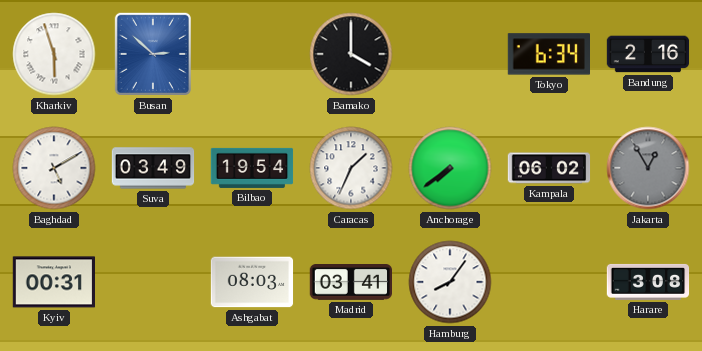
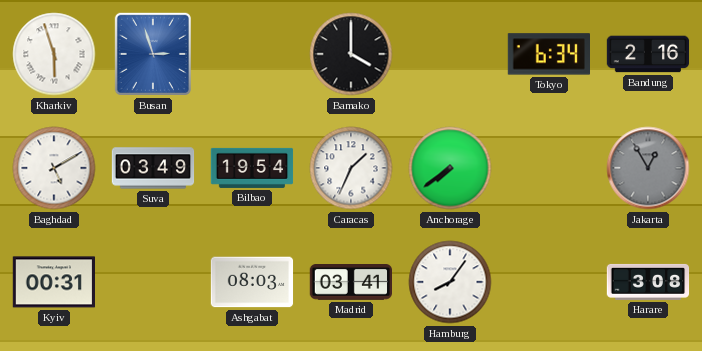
Busan: 2:52 -> 2:57 (153, 54)
Kampala: 06:02 -> none (549, 168)
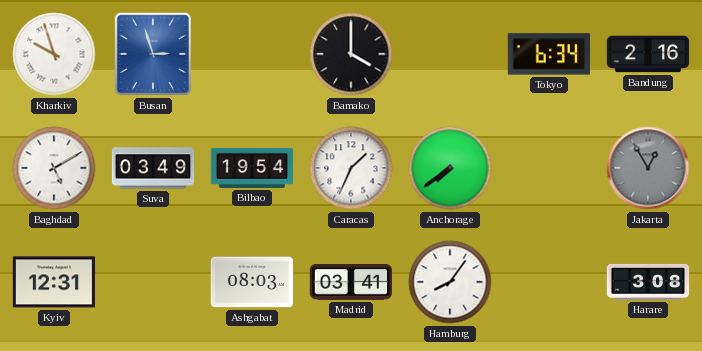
Kharkiv: 5:57 -> 9:57 (54, 54)
Kyiv: 00:31 -> 12:31 (53, 282)
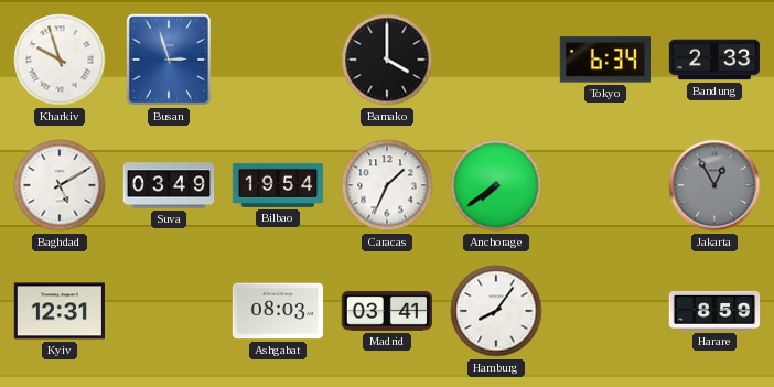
Bandung: 2:16 -> 2:33 (714, 60)
Harare: 3:08 -> 8:59 (714, 311)
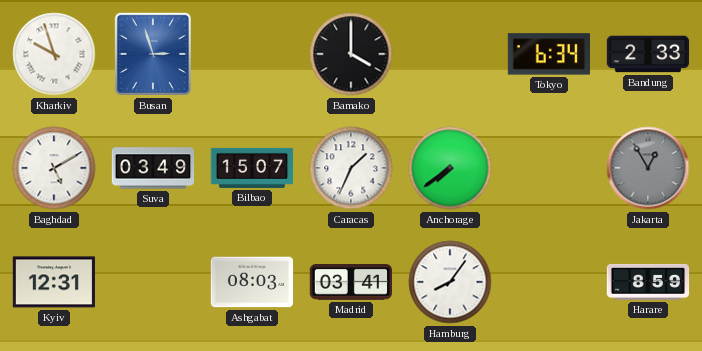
Bilbao: 19:54 -> 15:07 (252, 168)
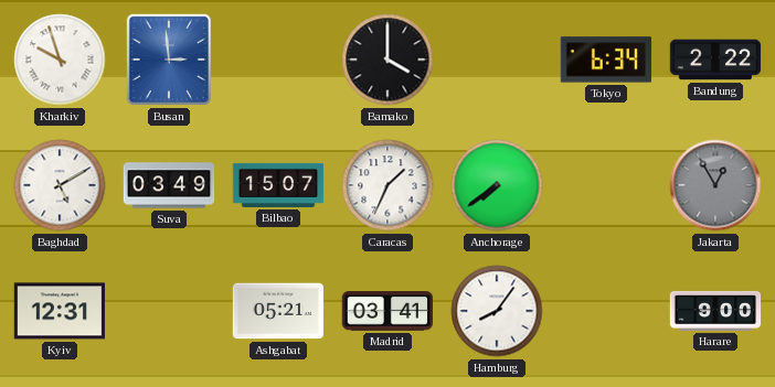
Busan: 2:57 -> 2:59 (169, 60)
Bandung: 2:33 -> 2:22 (715, 60)
Ashgabat: 08:03 -> 05:21 (278, 311)
Harare: 8:59 -> 9:00 (715, 311)
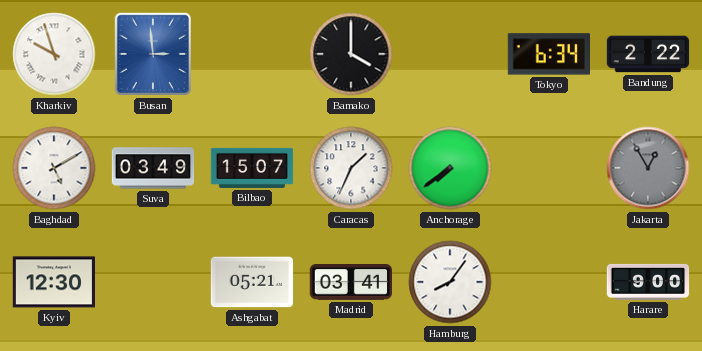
Kyiv: 12:31 -> 12:30 (53, 282)
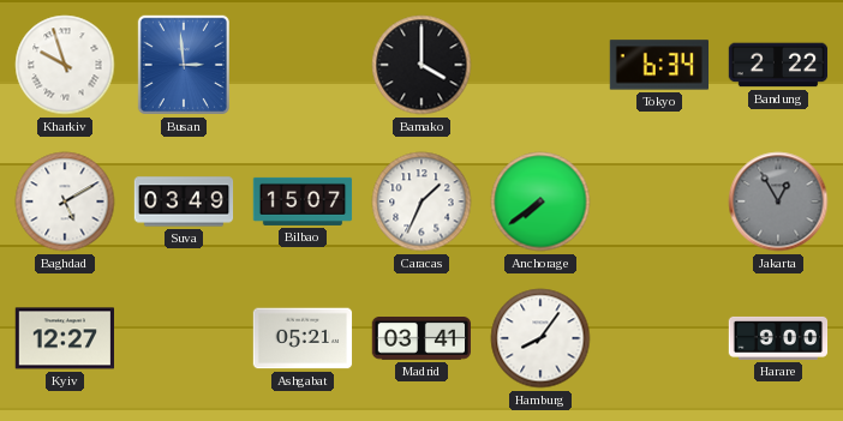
Kyiv: 12:30 -> 12:27 (64, 338)
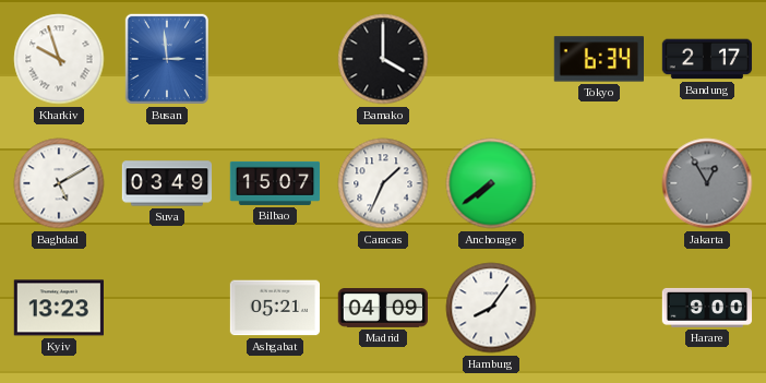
Bandung: 2:22 -> 2:17 (707, 59)
Kyiv: 12:27 -> 13:23 (58, 308)
Madrid: 03:41 -> 04:09 (383, 309)
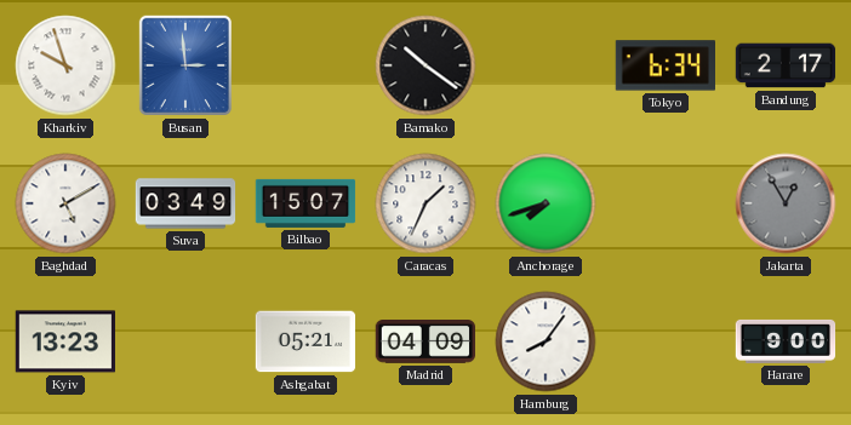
Bamako: 4:00 -> 10:21 (425, 65)
Anchorage: 7:39 -> 7:42 (546, 203)
